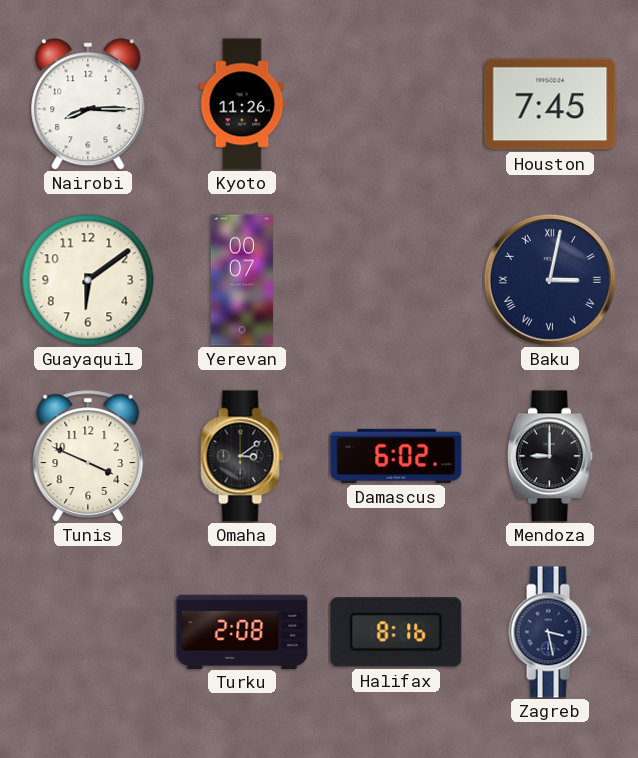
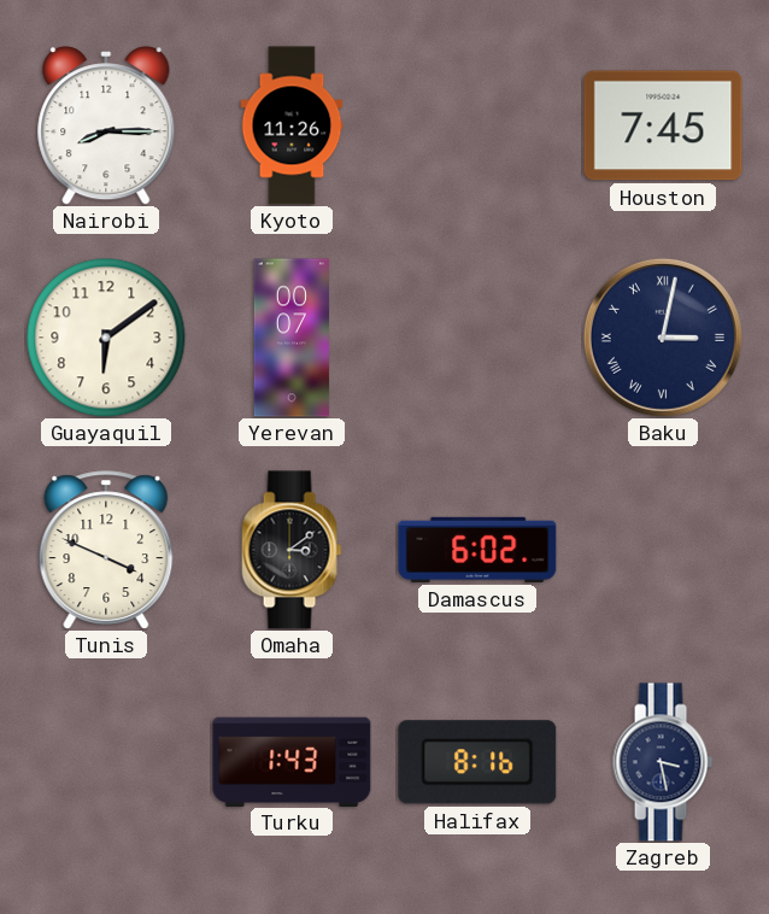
Mendoza: 9:00 -> none (550, 456)
Turku: 2:08 -> 1:43 (292, 761)
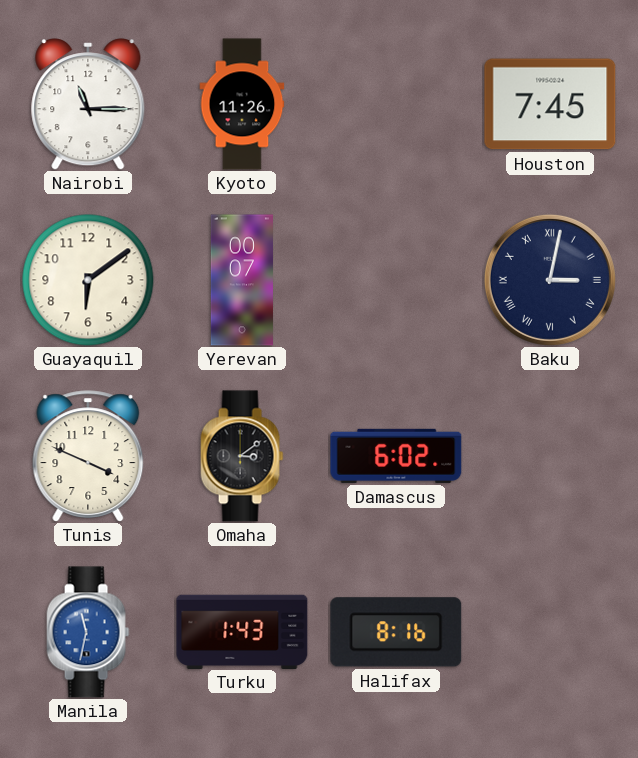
Nairobi: 8:15 -> 11:15 (88, 104)
Manila: none -> 11:32 (88, 632)
Zagreb: 3:28 -> none (663, 762)
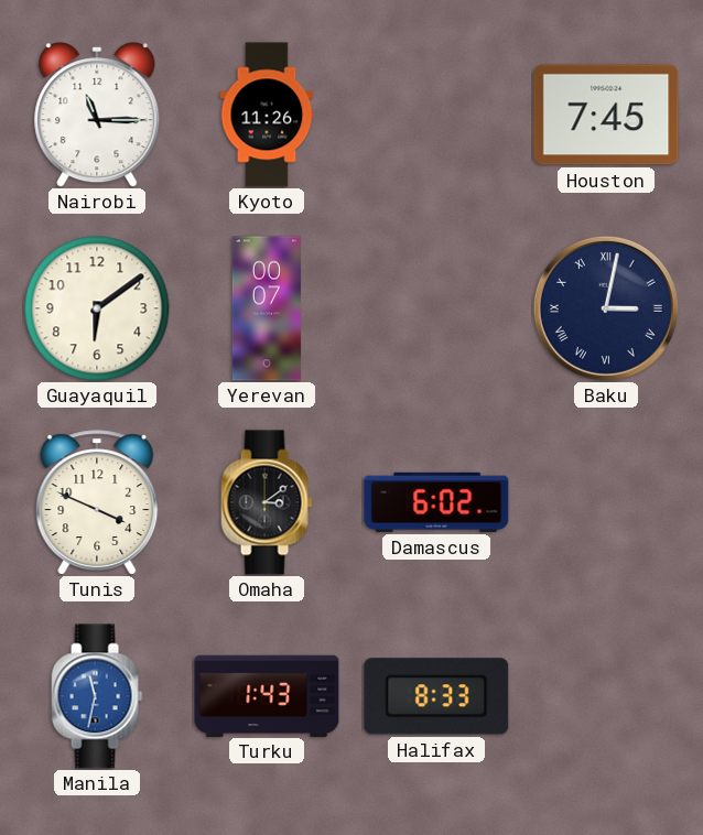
Halifax: 8:16 -> 8:33 (436, 696)
